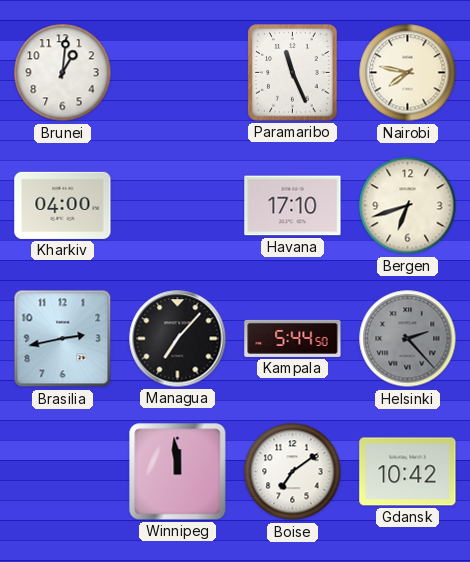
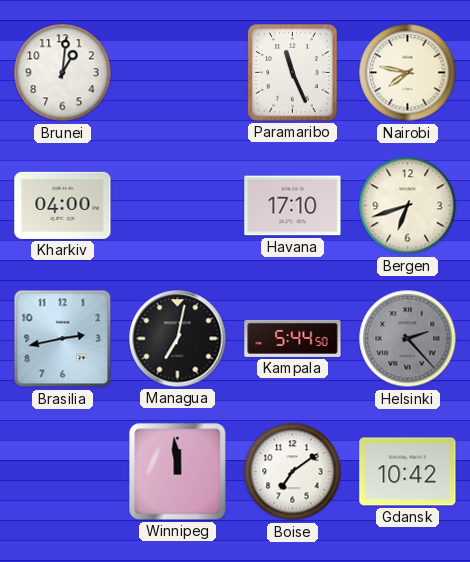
Managua: 7:07 -> 7:02 (178, 339)
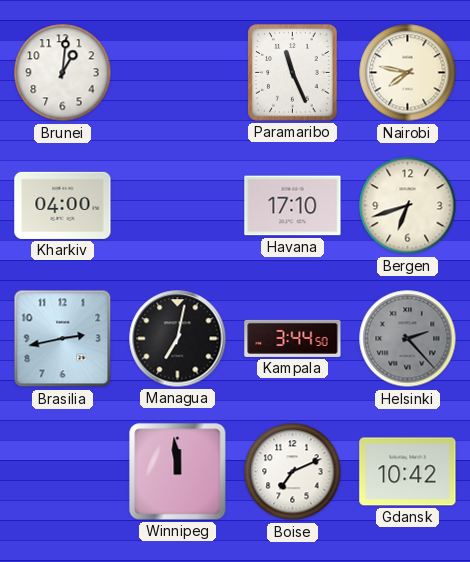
Kampala: 5:44 -> 3:44 (293, 338)
Boise: 7:09 -> 7:11 (293, 472)
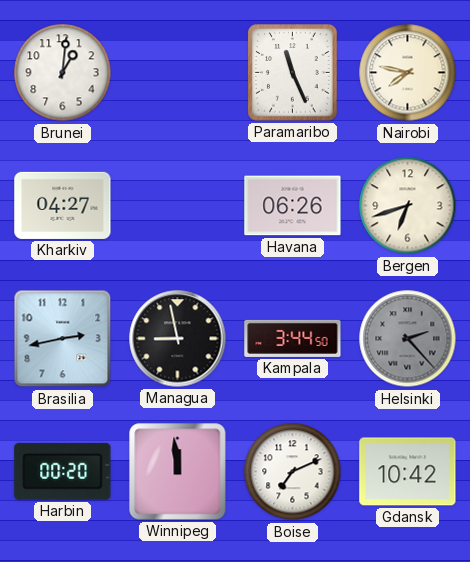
Kharkiv: 04:00 -> 04:27 (63, 205)
Havana: 17:10 -> 06:26 (293, 206)
Managua: 7:02 -> 8:58 (178, 339)
Harbin: none -> 00:20 (63, 471)
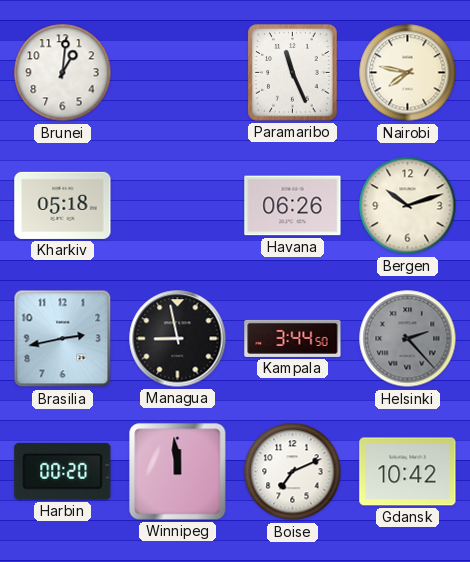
Kharkiv: 04:27 -> 05:18 (63, 205)
Bergen: 6:42 -> 10:12 (408, 206)
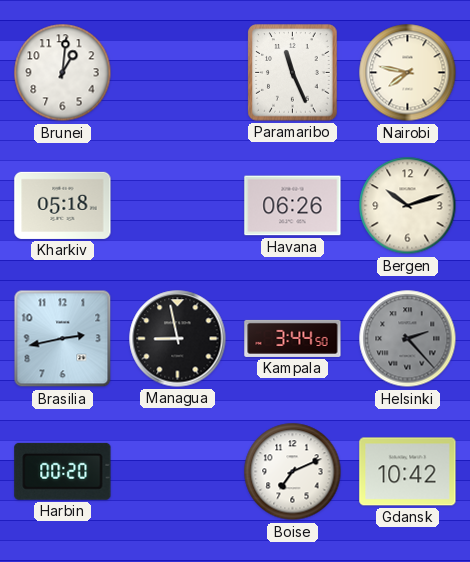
Winnipeg: 11:59 -> none (178, 472)
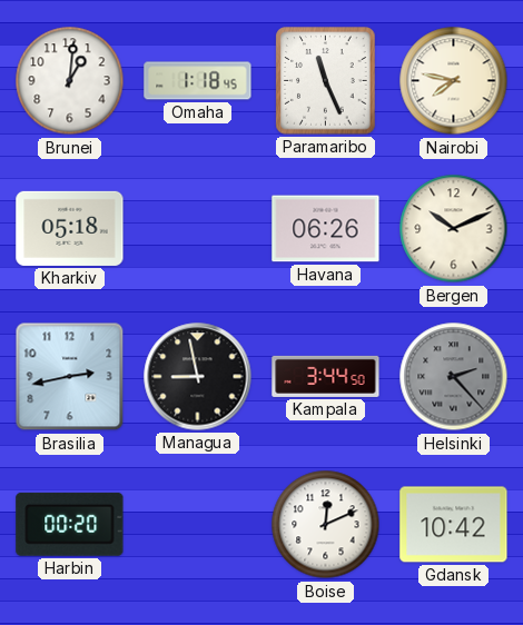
Omaha: none -> 1:18 (198, 81)
Bergen: 10:12 -> 10:11 (454, 229)
Boise: 7:11 -> 12:11 (326, 525)
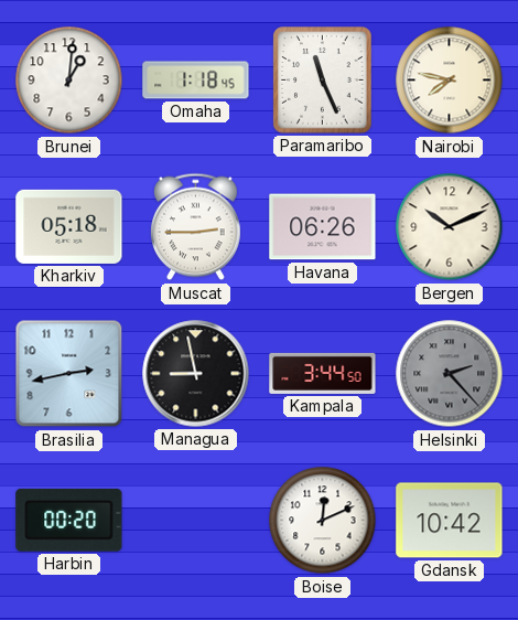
Muscat: none -> 2:45 (196, 227)
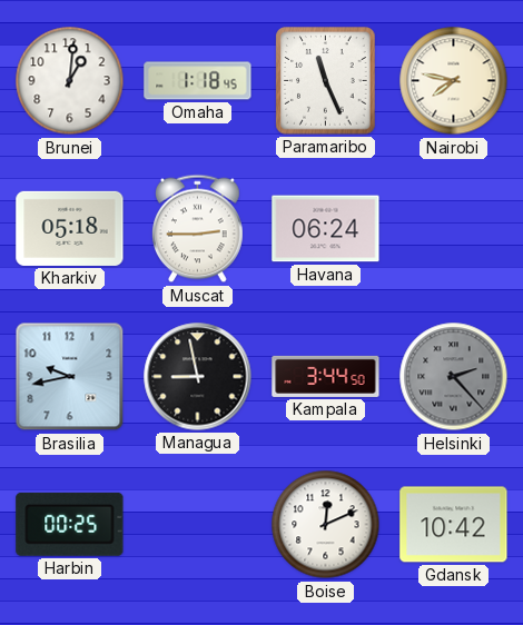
Havana: 06:26 -> 06:24 (326, 229)
Bergen: 10:11 -> none (450, 227)
Brasilia: 2:43 -> 9:43 (70, 377)
Harbin: 00:20 -> 00:25 (70, 524)
